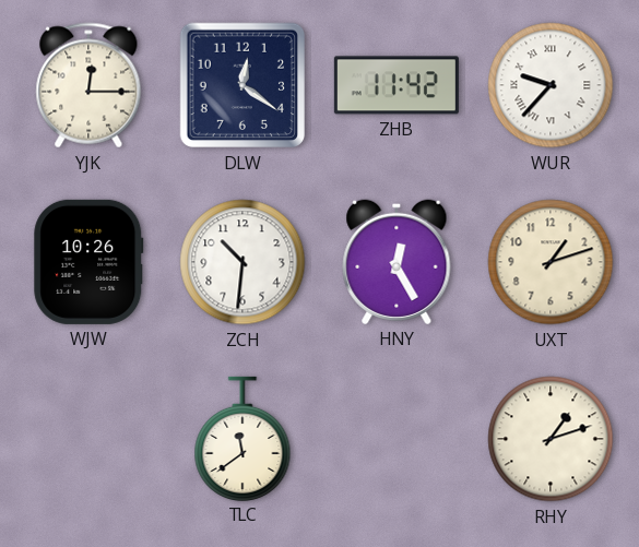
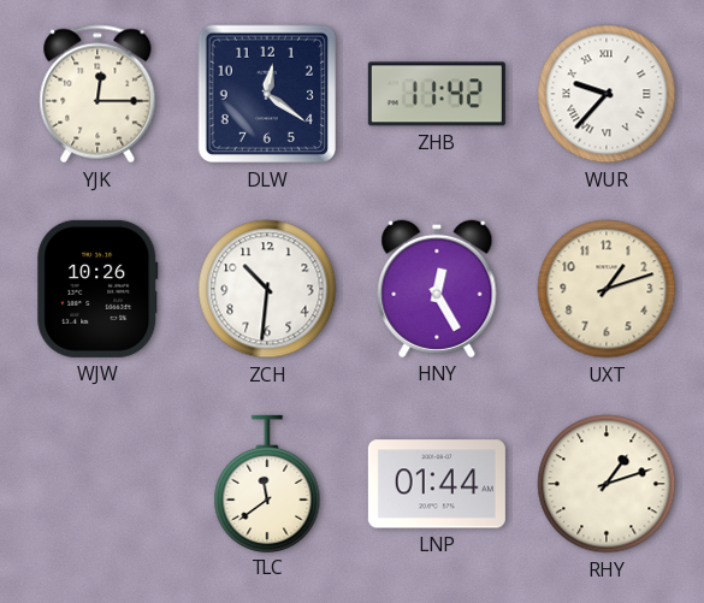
LNP: none -> 01:44 (437, 484)
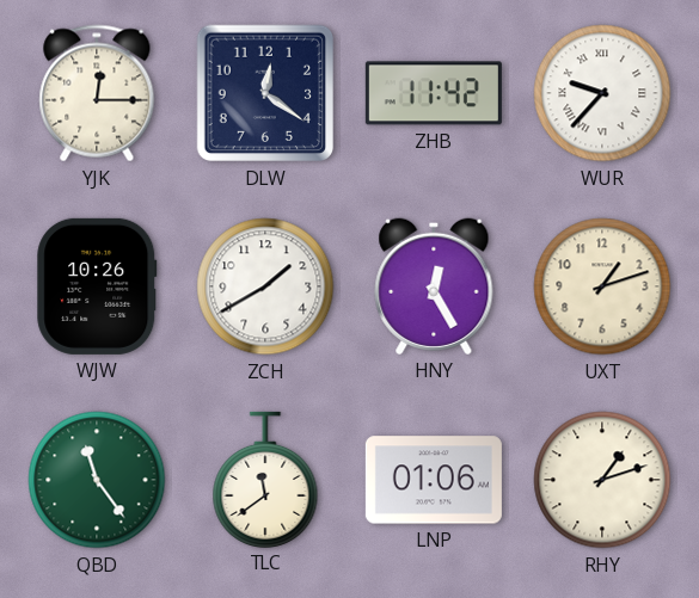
ZCH: 10:31 -> 1:40 (265, 286)
QBD: none -> 11:24 (97, 480)
LNP: 01:44 -> 01:06 (434, 480)
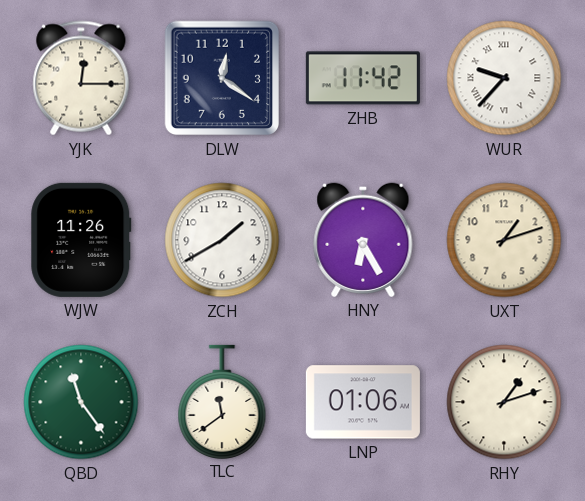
WJW: 10:26 -> 11:26 (81, 240)
HNY: 12:25 -> 6:25 (363, 240)
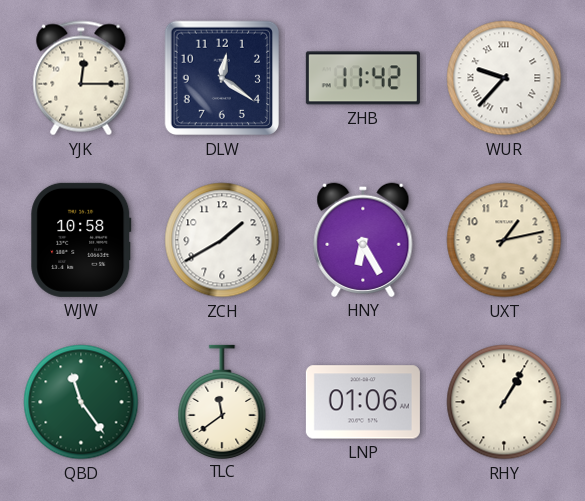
WJW: 11:26 -> 10:58 (81, 240)
UXT: 1:12 -> 1:13 (504, 240)
RHY: 1:12 -> 1:05 (504, 402)
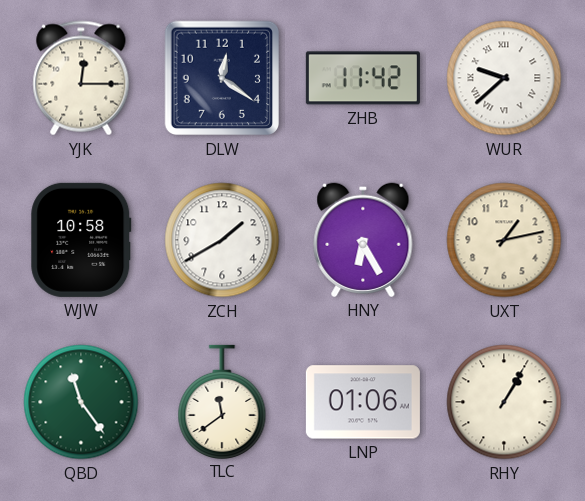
WUR: 9:37 -> 9:38 (504, 78)
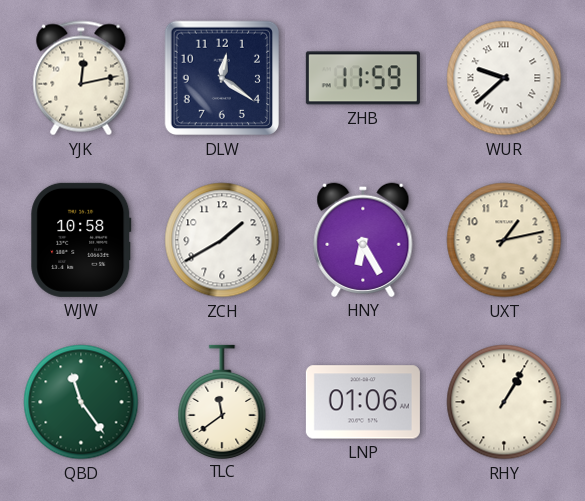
YJK: 12:15 -> 12:13 (81, 78)
ZHB: 11:42 -> 11:59 (363, 78)
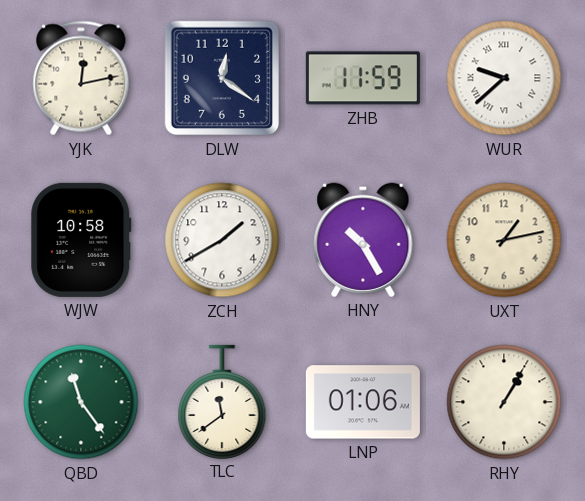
HNY: 6:25 -> 10:25 (363, 240)
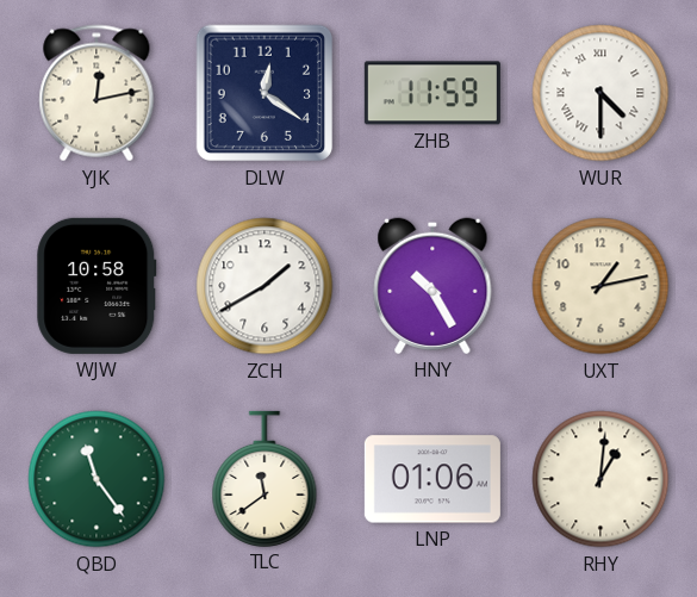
WUR: 9:38 -> 4:30 (600, 93)
RHY: 1:05 -> 1:01 (600, 479)
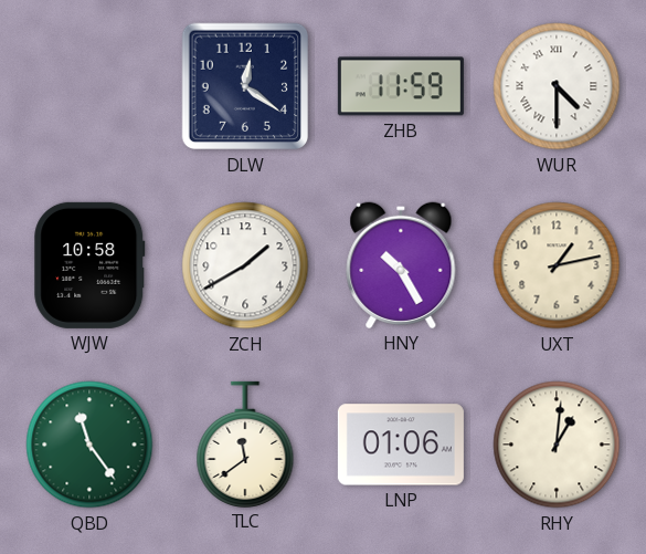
YJK: 12:13 -> none (97, 93)
